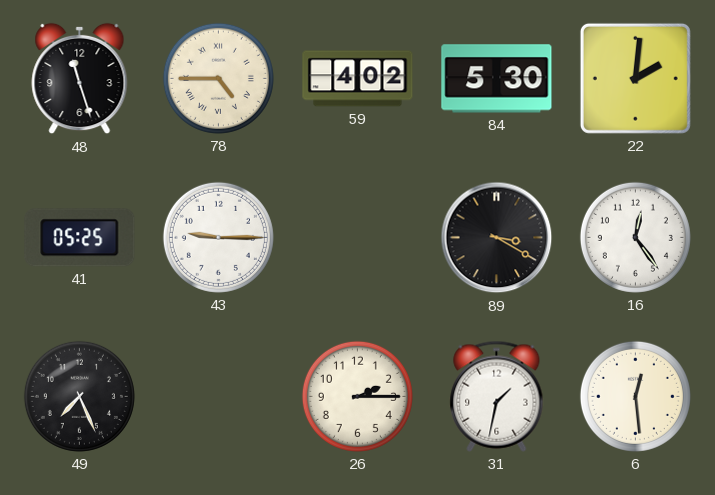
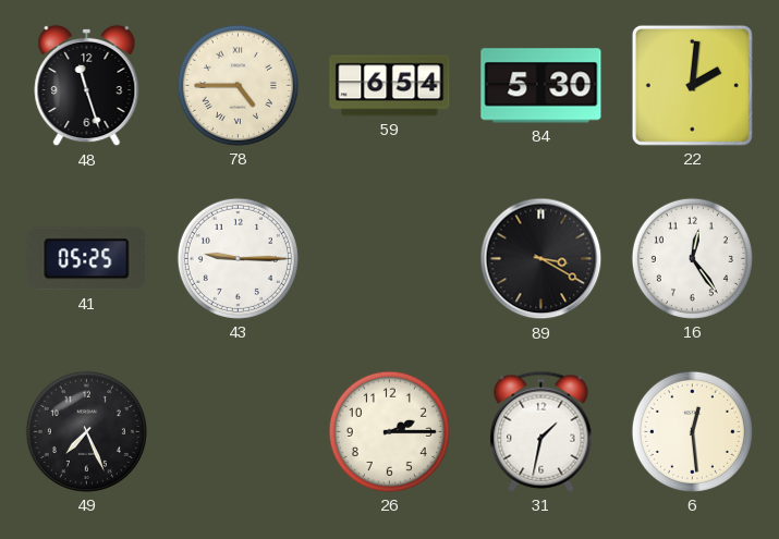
59: 4:02 -> 6:54 (390, 86)
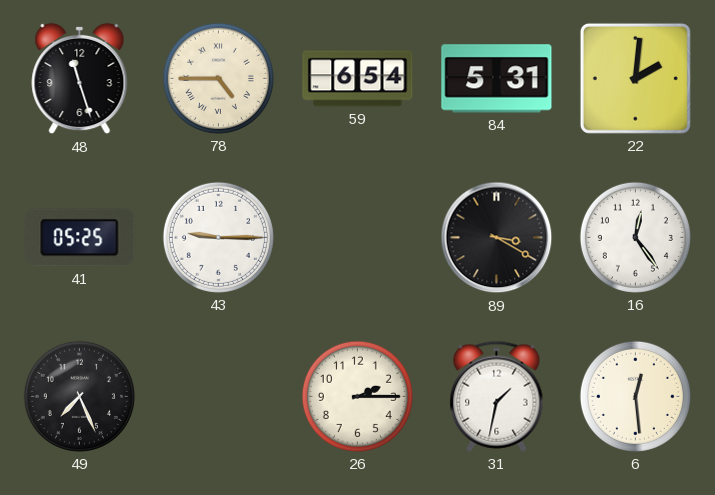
84: 5:30 -> 5:31 (497, 79)
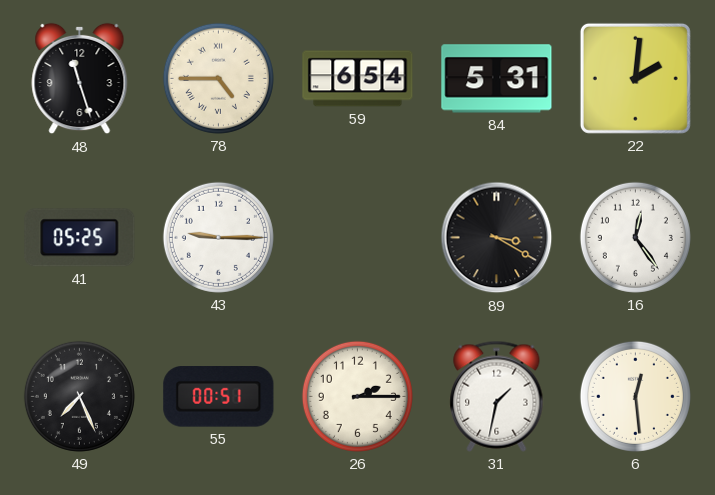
55: none -> 00:51 (219, 397)
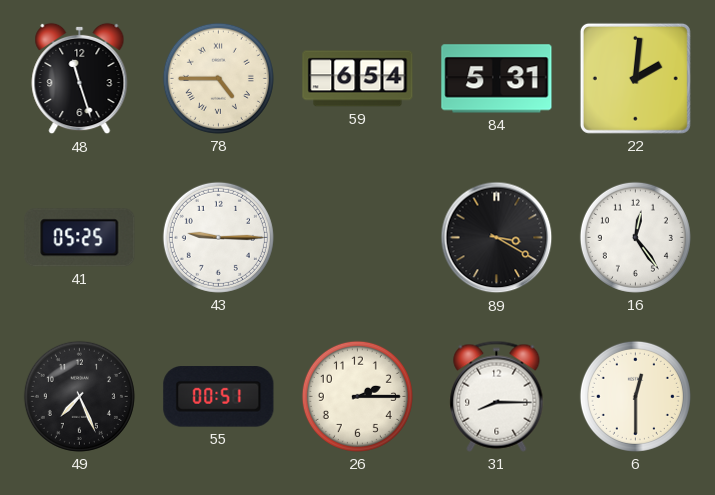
31: 1:32 -> 8:15 (497, 396)
6: 12:29 -> 12:30 (635, 396)
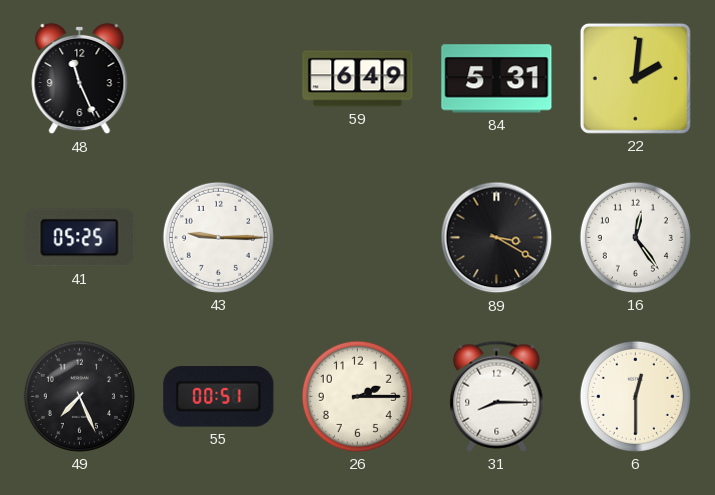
48: 11:27 -> 11:26 (80, 79)
78: 4:45 -> none (218, 78)
59: 6:54 -> 6:49 (358, 79)
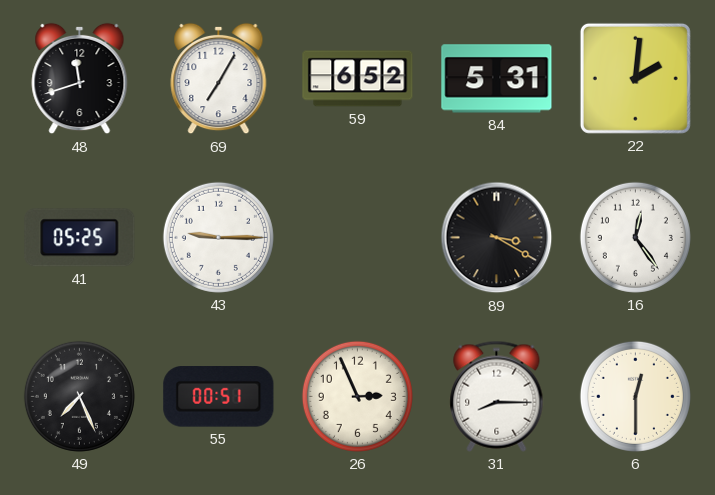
48: 11:26 -> 11:42 (80, 79)
69: none -> 7:05 (219, 79)
59: 6:49 -> 6:52 (358, 79)
26: 2:15 -> 2:56 (357, 396)
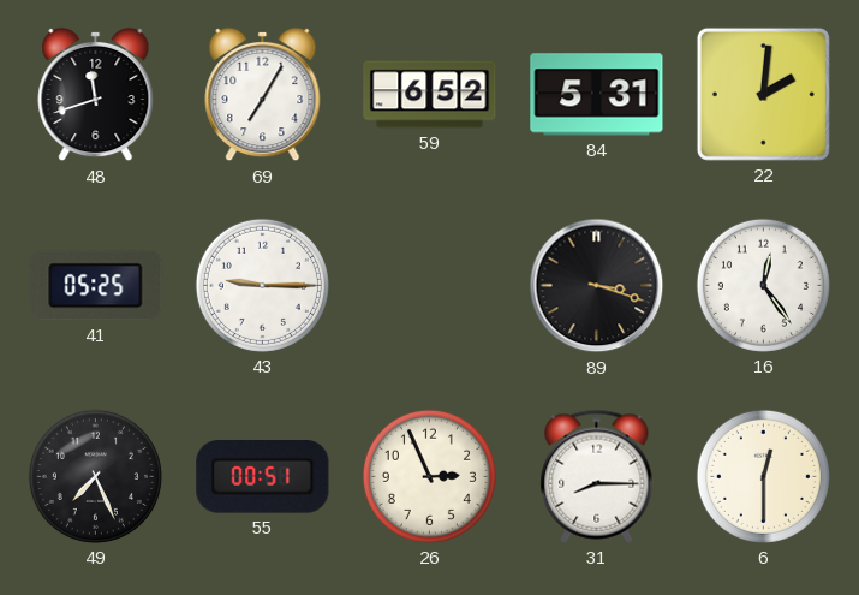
89: 3:20 -> 3:18 (597, 286)
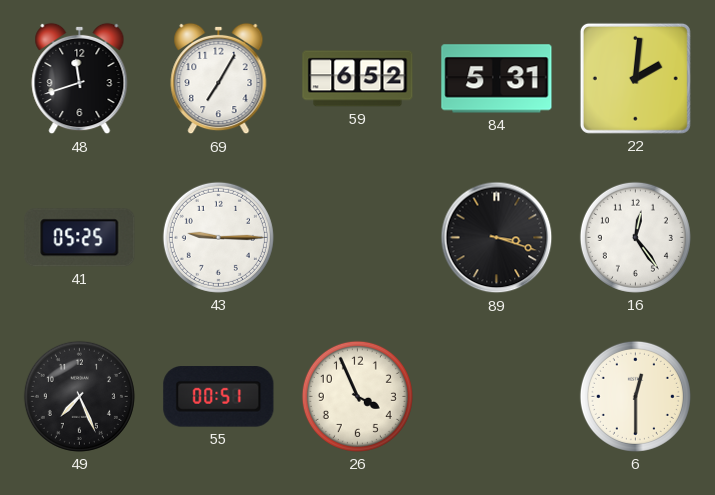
26: 2:56 -> 3:56 (357, 396)
31: 8:15 -> none (597, 476)
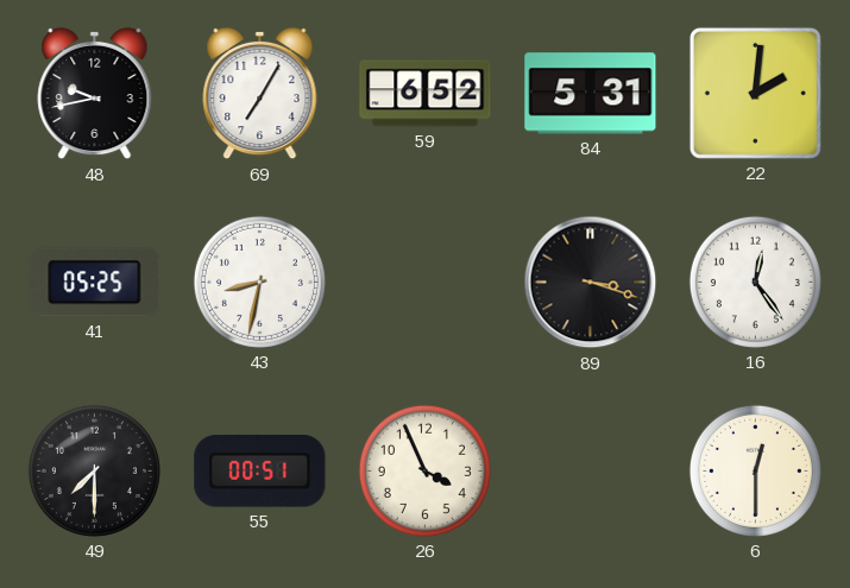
48: 11:42 -> 9:43 (95, 94)
43: 9:15 -> 8:32 (259, 282)
49: 7:26 -> 7:30 (94, 470)
